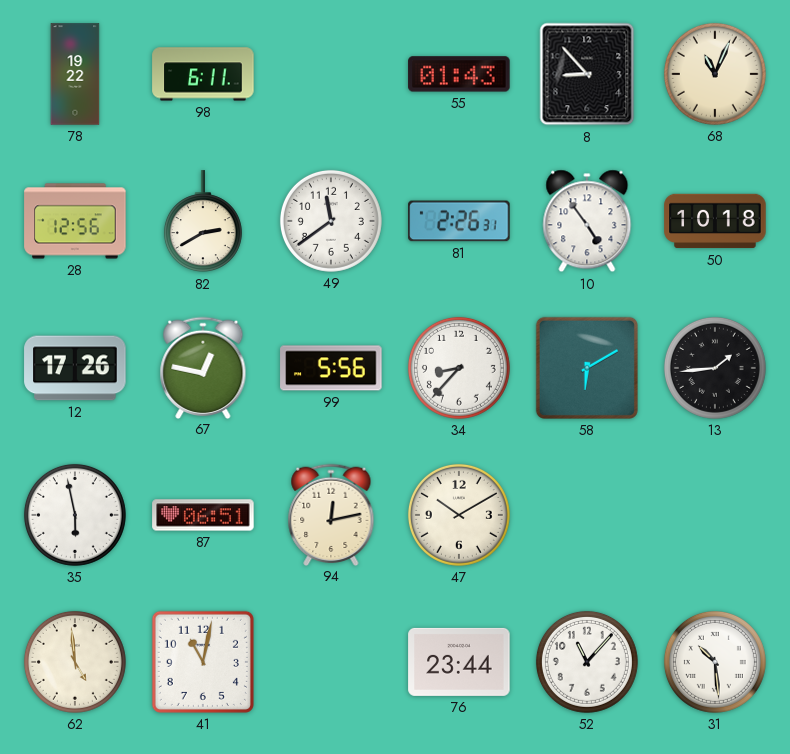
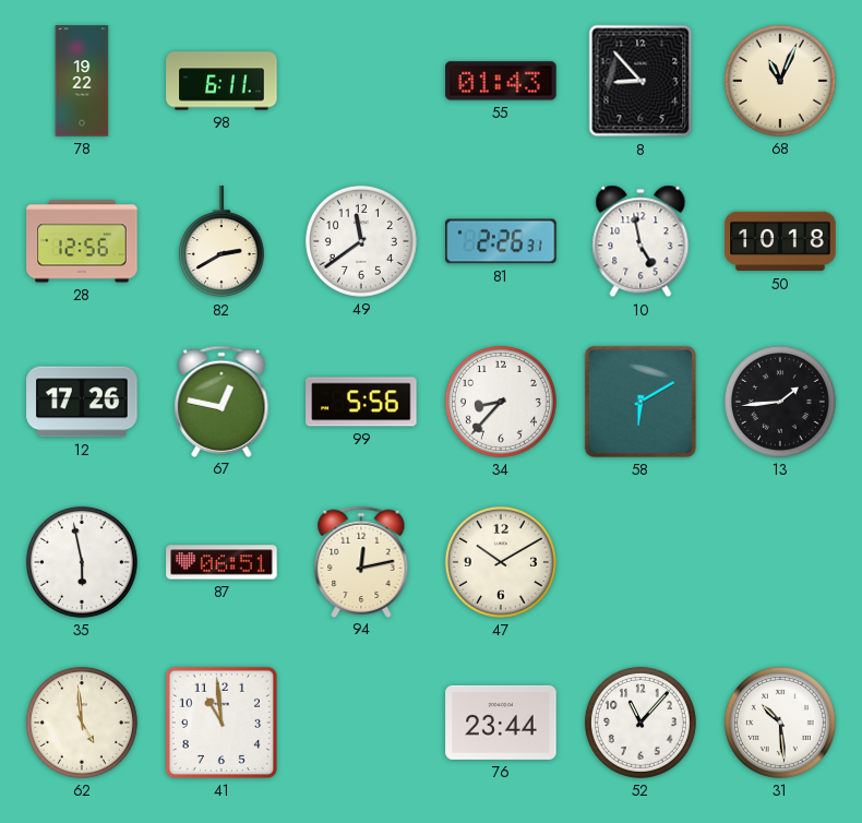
10: 4:54 -> 4:58 (640, 241)
41: 11:02 -> 10:59 (222, 723)
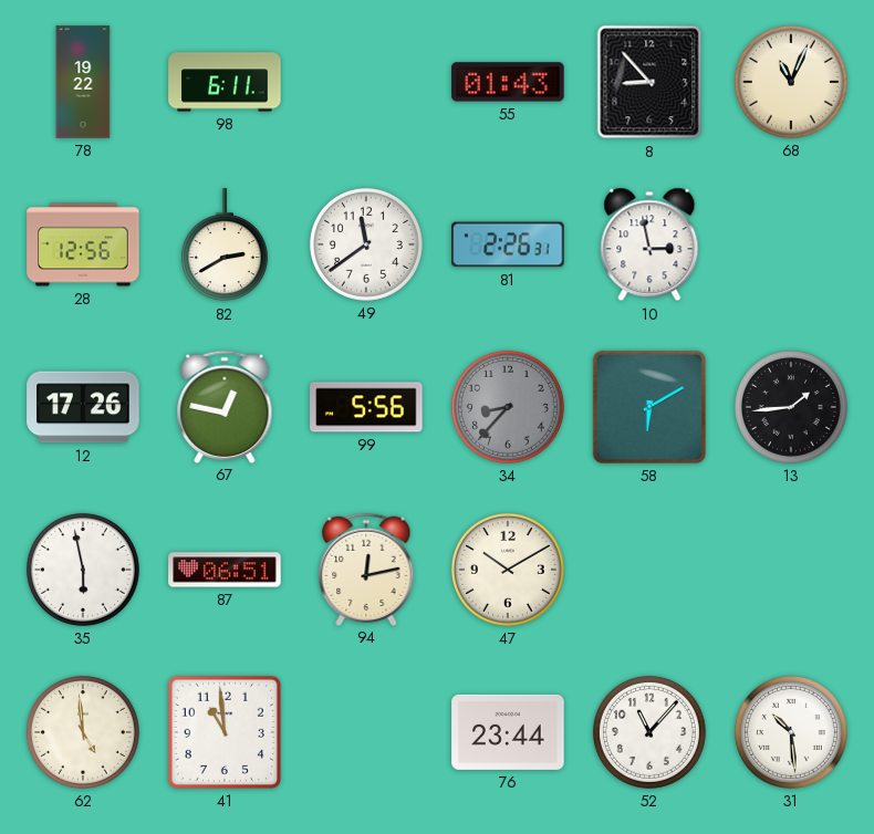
10: 4:58 -> 2:58 (649, 244)
50: 10:18 -> none (780, 241)
34 dial: white -> grey (508, 407)
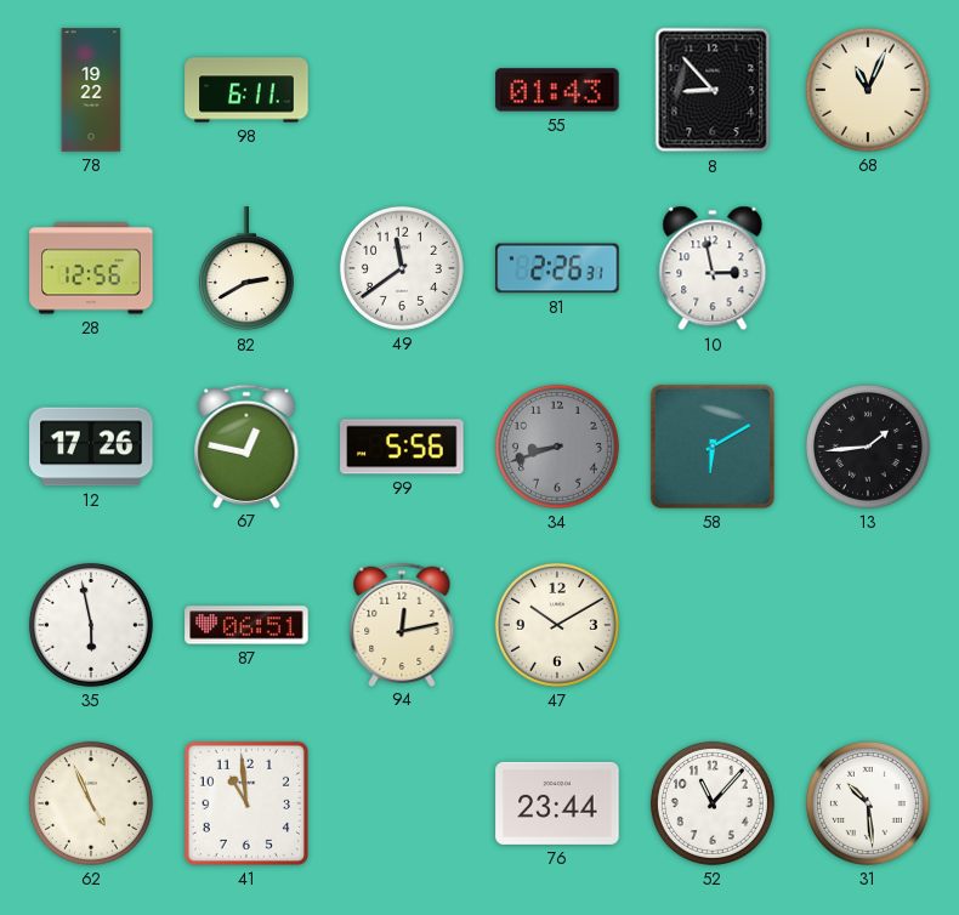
34: 8:37 -> 8:42 (557, 447)
62: 4:59 -> 4:56 (91, 803)
